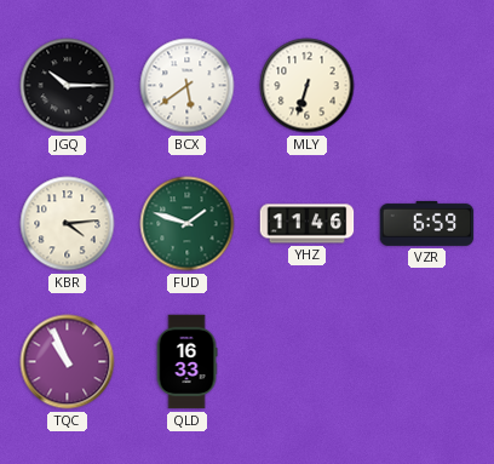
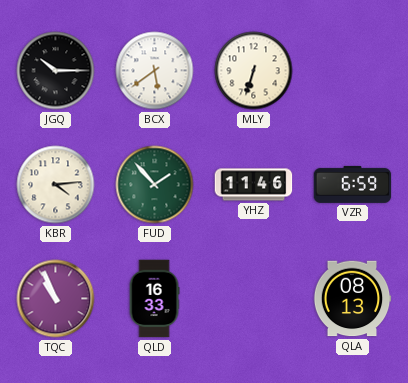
FUD: 1:48 -> 1:53 (155, 185)
QLA: none -> 08:13 (352, 299)
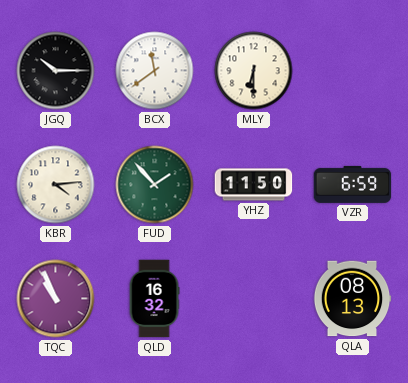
BCX: 5:39 -> 11:39 (155, 71)
MLY: 6:33 -> 6:30 (254, 71)
YHZ: 11:46 -> 11:50 (254, 185)
QLD: 16:33 -> 16:32 (154, 299)
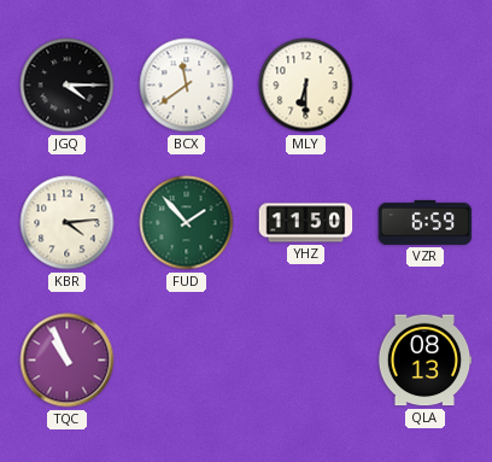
JGQ: 10:15 -> 4:15 (68, 86)
QLD: 16:32 -> none (154, 299)
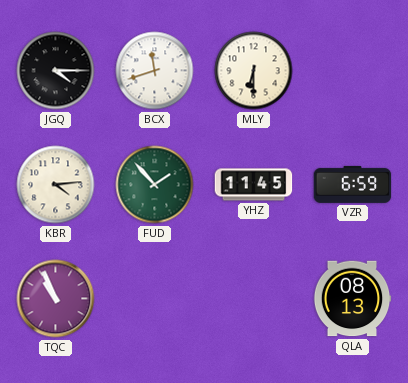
BCX: 11:39 -> 11:42 (155, 71)
YHZ: 11:50 -> 11:45 (254, 185)
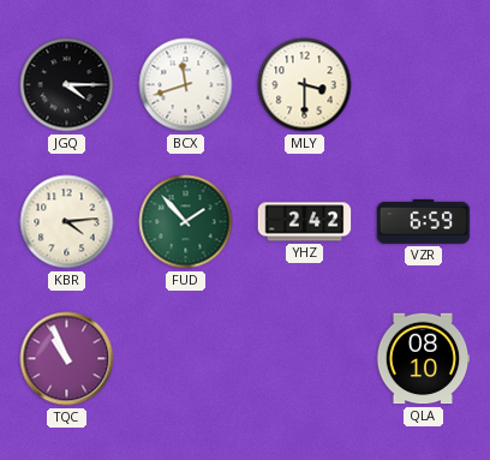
MLY: 6:30 -> 3:30 (305, 85)
YHZ: 11:45 -> 2:42 (305, 222)
QLA: 08:13 -> 08:10 (423, 359)
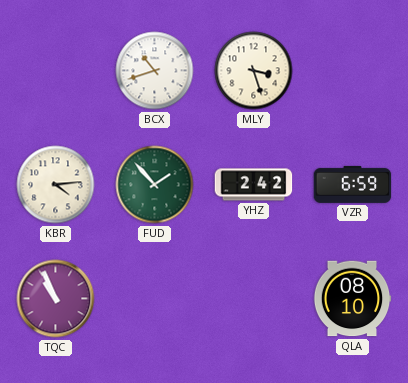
JGQ: 4:15 -> none (67, 85)
BCX: 11:42 -> 10:42 (155, 71)
MLY: 3:30 -> 3:27 (254, 71)
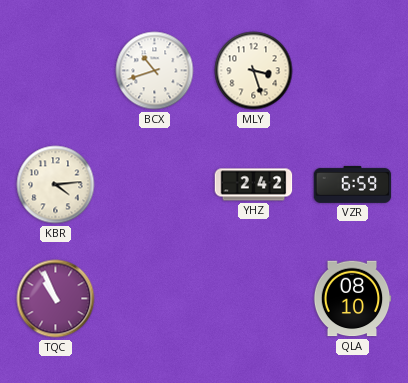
FUD: 1:53 -> none (155, 185)
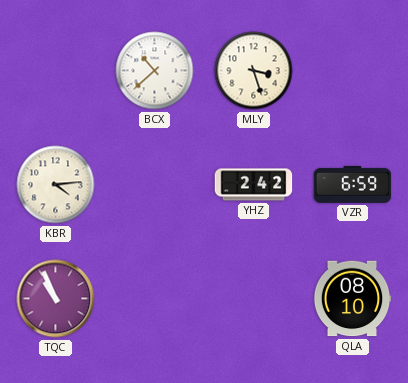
BCX: 10:42 -> 10:38 (155, 71)
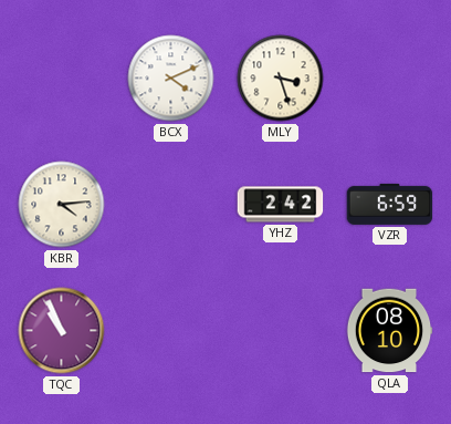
BCX: 10:38 -> 4:11 (171, 79)
